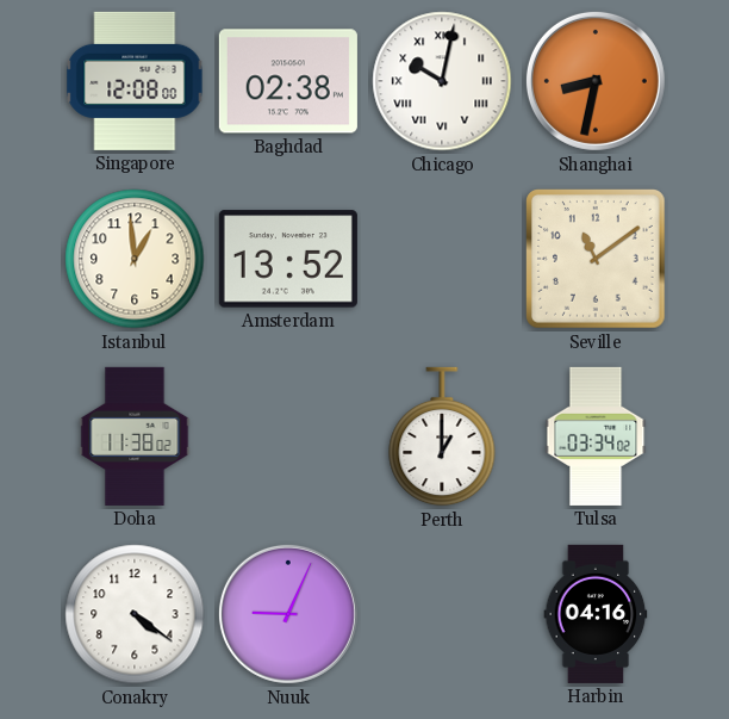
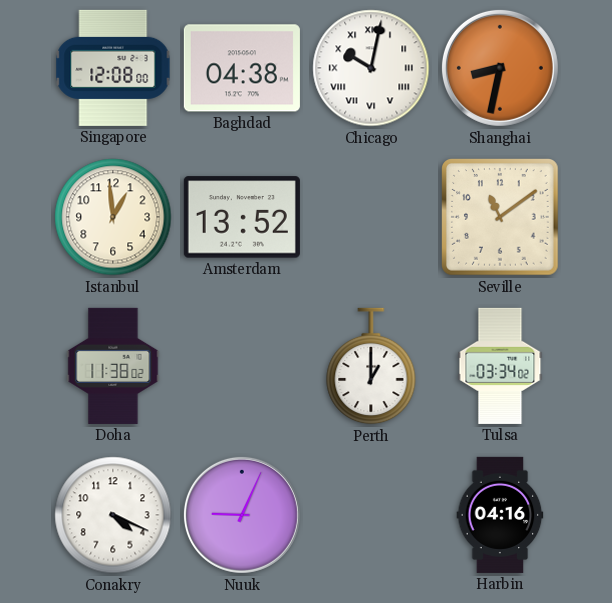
Baghdad: 02:38 -> 04:38 (242, 68)
Conakry: 4:21 -> 4:19 (113, 515)
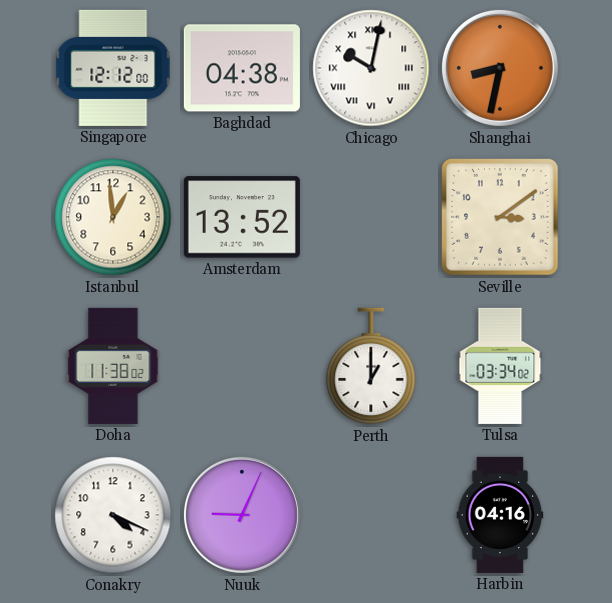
Singapore: 12:08 -> 12:12 (113, 68)
Seville: 11:09 -> 3:09 (501, 218)
